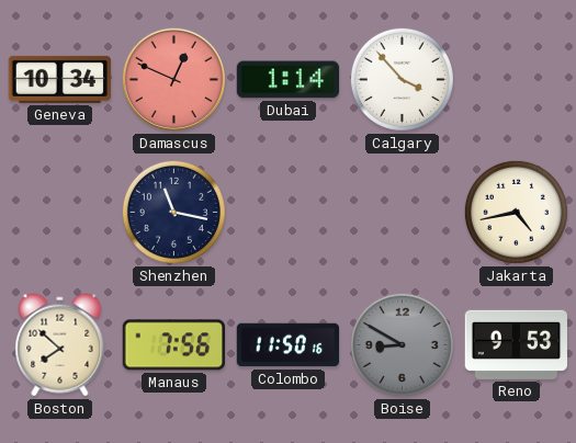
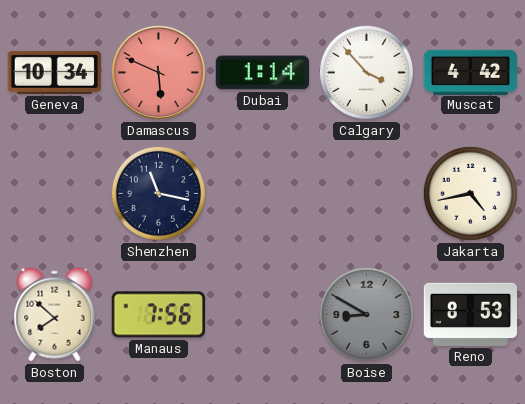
Damascus: 12:49 -> 5:49 (158, 72)
Muscat: none -> 4:42 (471, 72)
Colombo: 11:50 -> none (289, 345)
Reno: 9:53 -> 8:53 (470, 314)
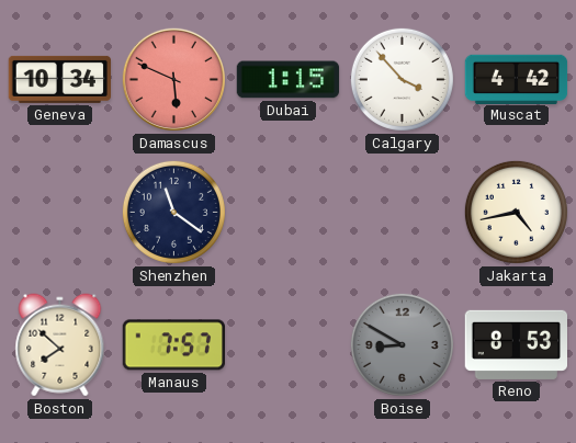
Dubai: 1:14 -> 1:15 (289, 80)
Shenzhen: 11:17 -> 11:21 (173, 212)
Manaus: 7:56 -> 7:57 (173, 345)
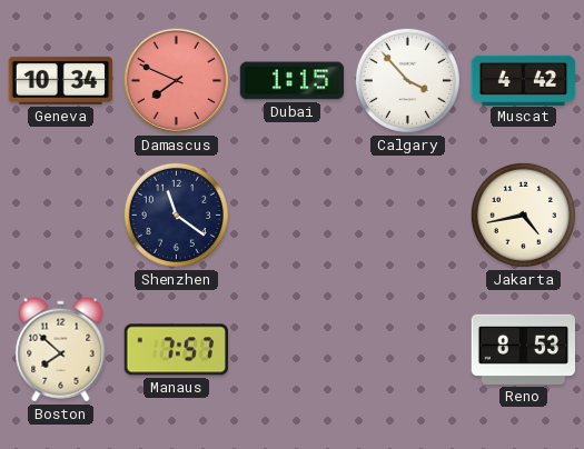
Damascus: 5:49 -> 7:49 (176, 80)
Boise: 8:50 -> none (402, 344)
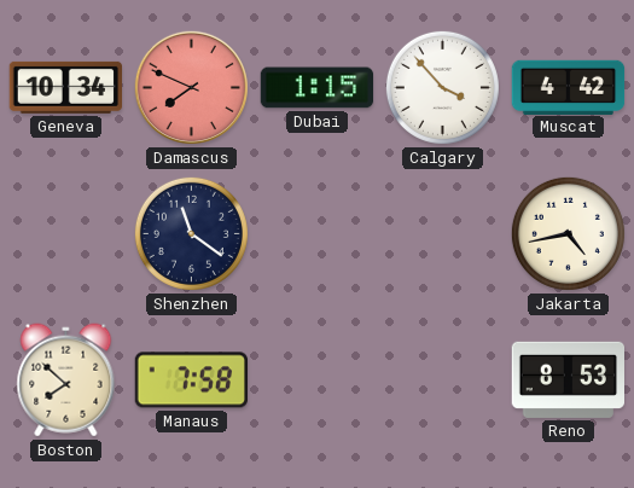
Manaus: 7:57 -> 7:58 (191, 380)
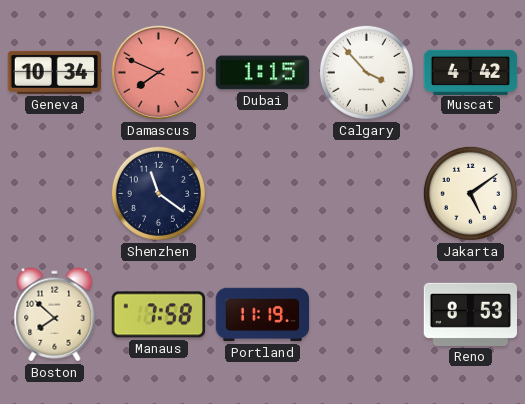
Jakarta: 4:43 -> 5:09 (470, 193)
Portland: none -> 11:19 (263, 315)
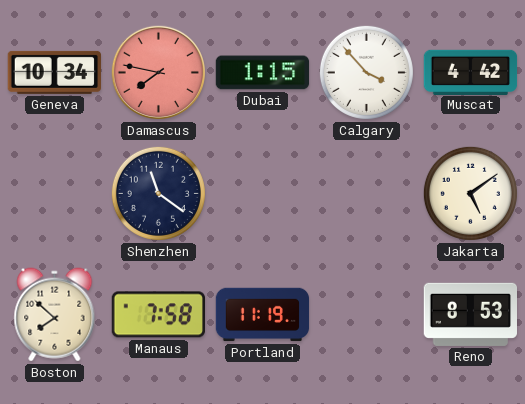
Damascus: 7:49 -> 7:47 (158, 72)
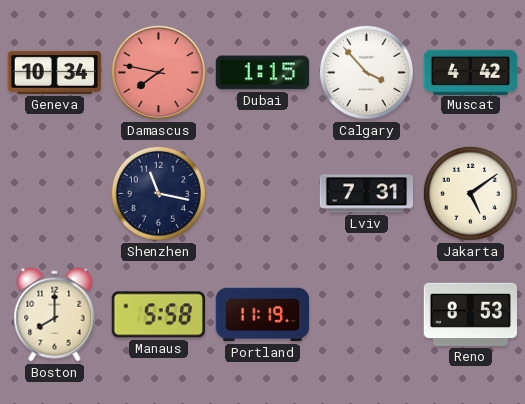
Shenzhen: 11:21 -> 11:17 (158, 193)
Lviv: none -> 7:31 (367, 194)
Boston: 7:52 -> 8:00 (55, 315)
Manaus: 7:58 -> 5:58 (158, 315)
